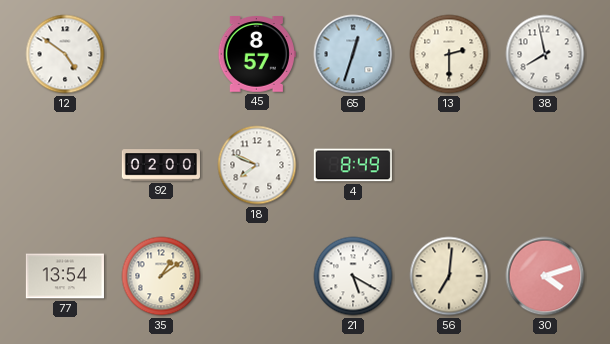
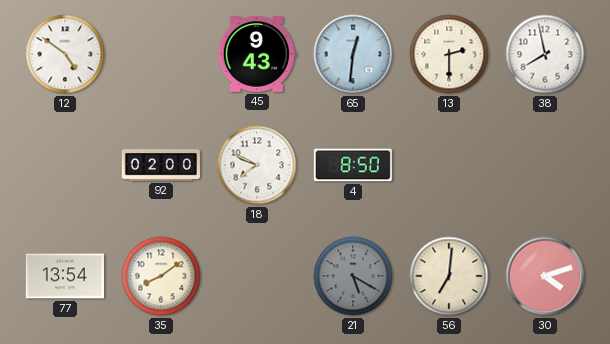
45: 8:57 -> 9:43 (257, 55)
65: 12:33 -> 12:31 (353, 54)
4: 8:49 -> 8:50 (353, 165)
35: 1:09 -> 8:09 (161, 276)
21 dial: white -> grey (353, 276)
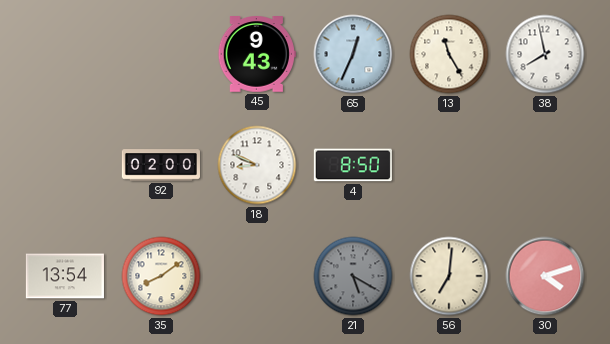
12: 4:51 -> none (65, 54)
65: 12:31 -> 12:34 (353, 54)
13: 2:30 -> 11:25 (449, 54)
18: 7:49 -> 8:49 (257, 165)
